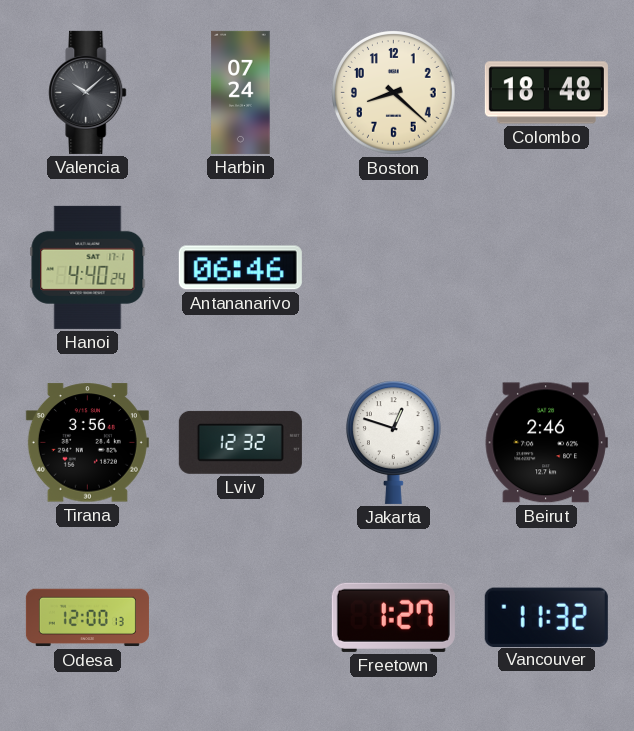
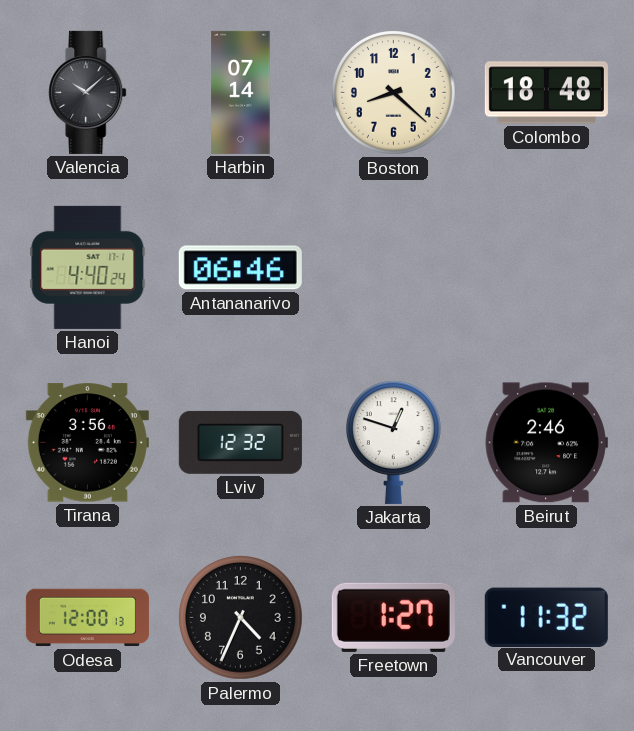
Harbin: 07:24 -> 07:14 (241, 92)
Palermo: none -> 4:34 (241, 618)
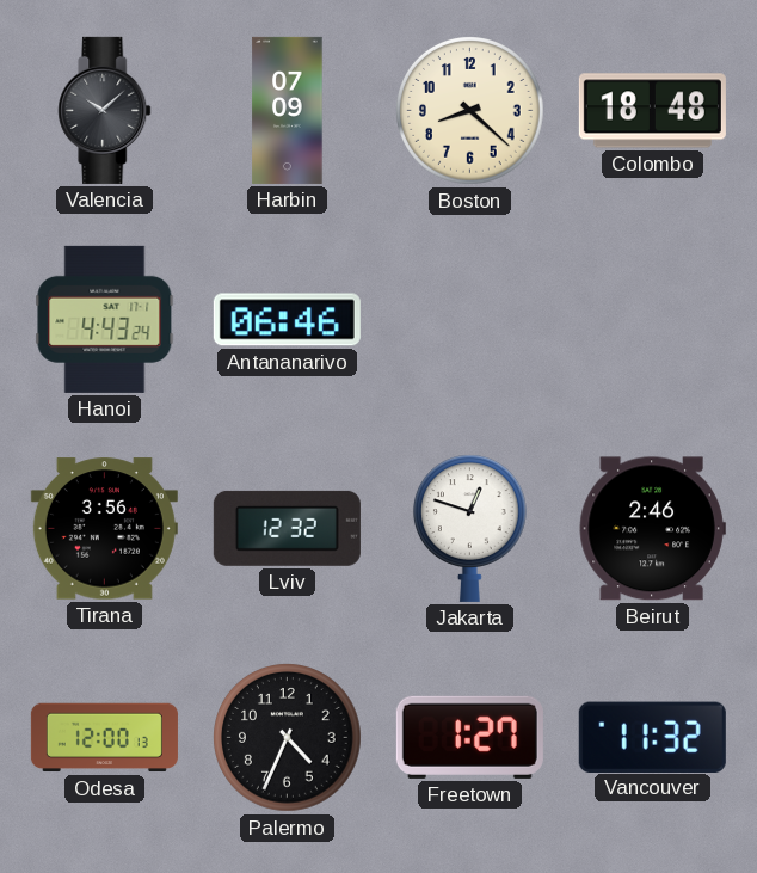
Harbin: 07:14 -> 07:09 (288, 110)
Hanoi: 4:40 -> 4:43 (105, 319)
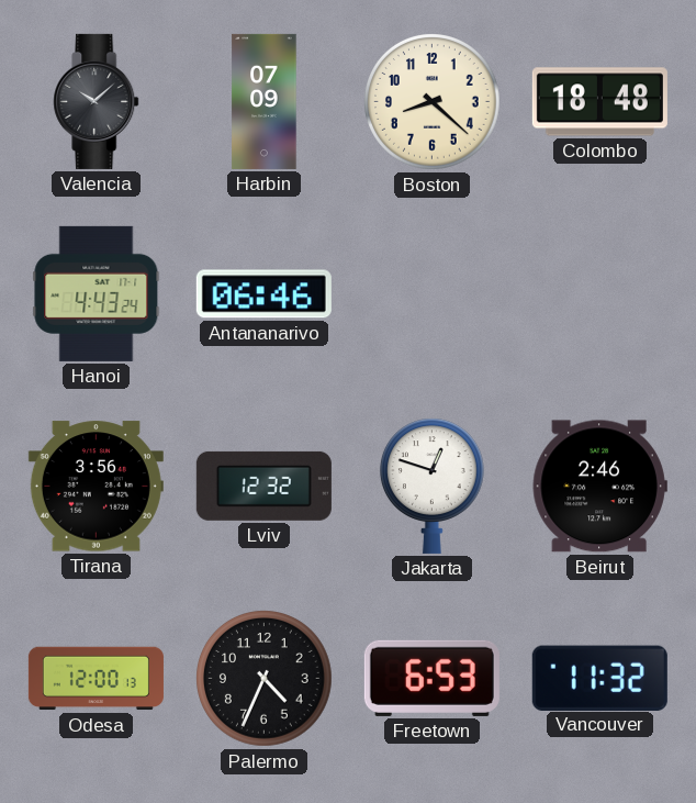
Freetown: 1:27 -> 6:53 (431, 678)
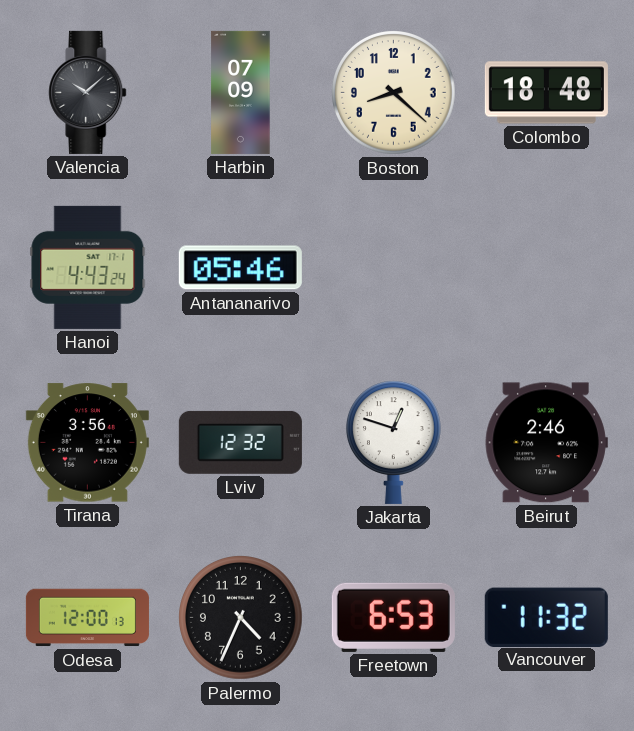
Antananarivo: 06:46 -> 05:46 (240, 268)
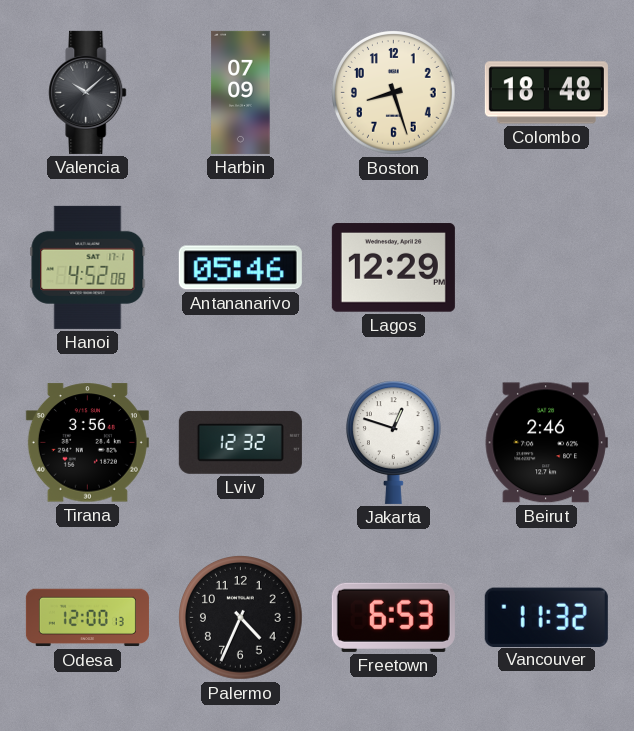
Boston: 8:22 -> 8:27 (394, 93)
Hanoi: 4:43 -> 4:52 (88, 267)
Lagos: none -> 12:29 (393, 268)
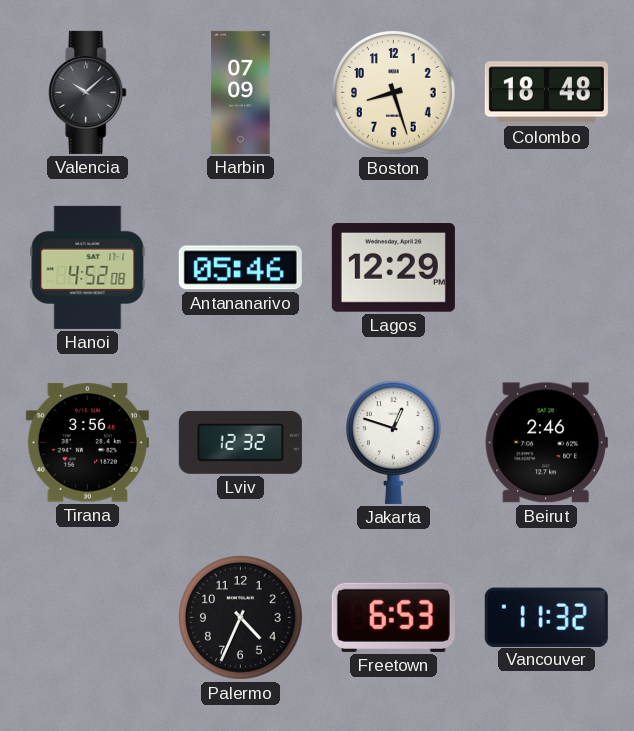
Odesa: 12:00 -> none (87, 618)
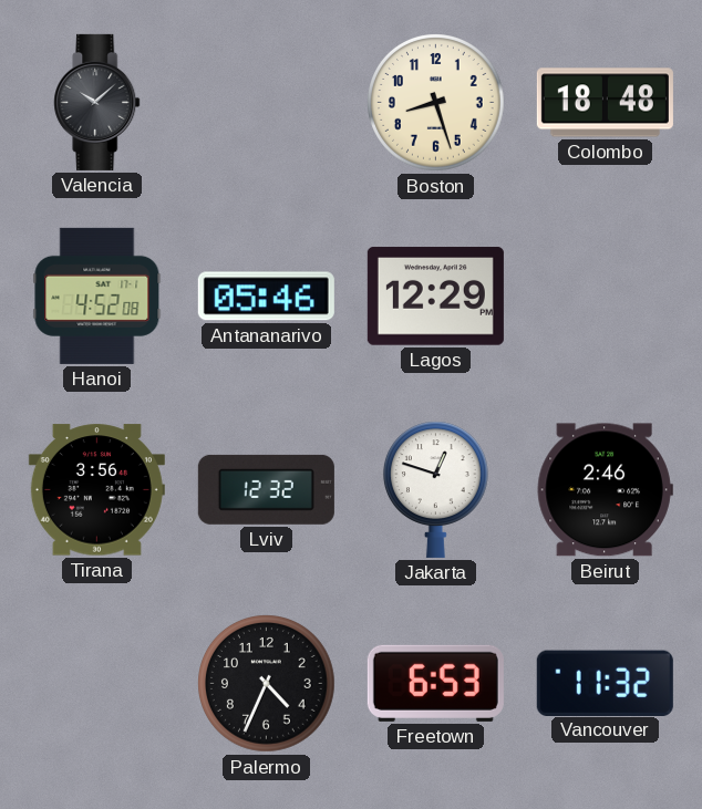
Harbin: 07:09 -> none (241, 92)
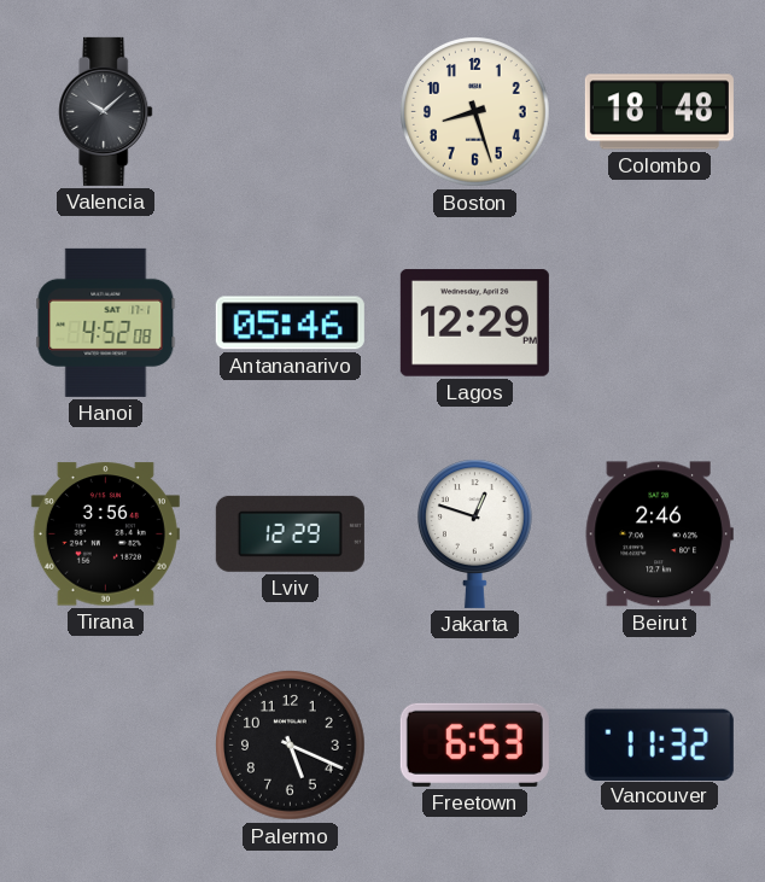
Lviv: 12:32 -> 12:29 (290, 533)
Palermo: 4:34 -> 5:19 (291, 746)
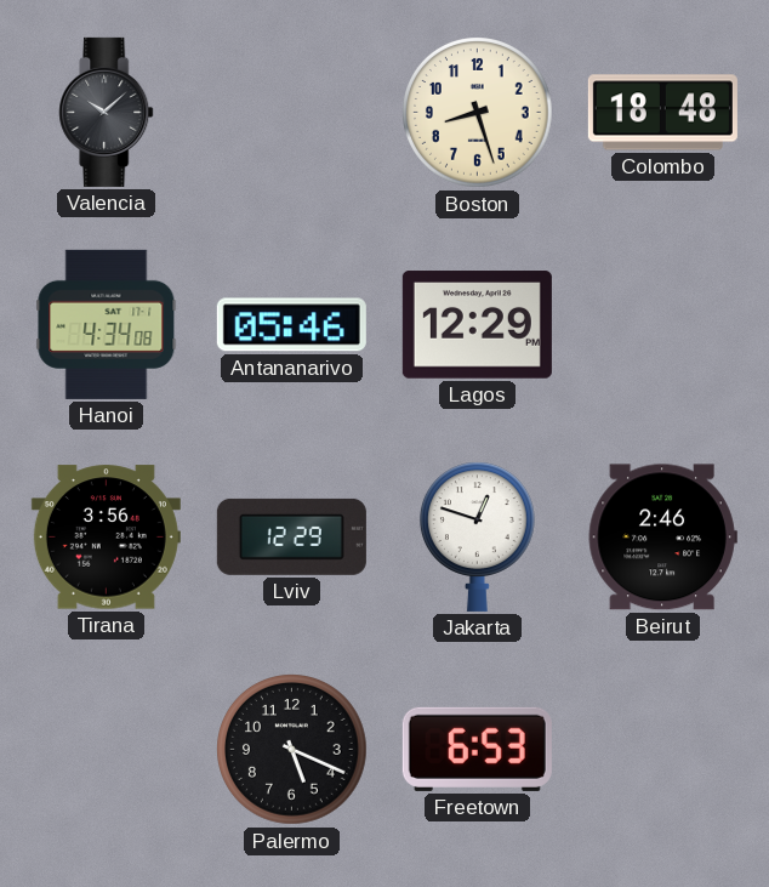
Hanoi: 4:52 -> 4:34 (107, 324)
Vancouver: 11:32 -> none (659, 744)
